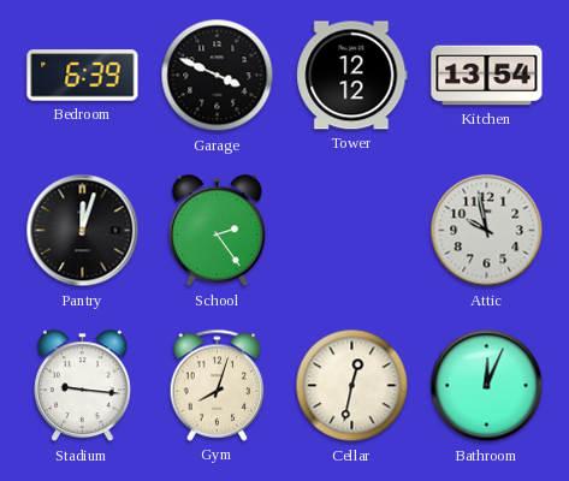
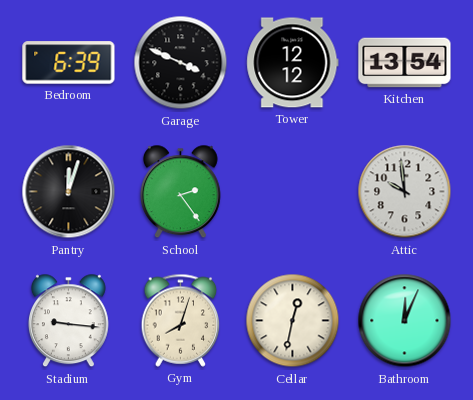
Attic: 9:58 -> 9:59 (405, 192)
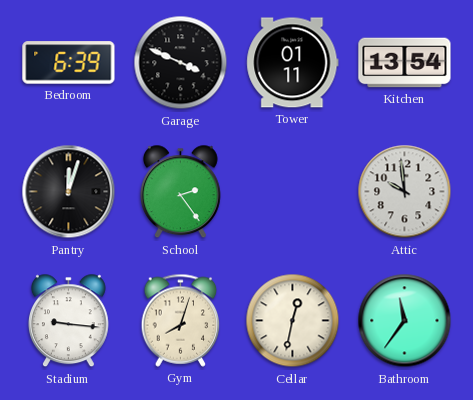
Tower: 12:12 -> 01:11 (293, 63)
Bathroom: 12:04 -> 11:36 (405, 321)
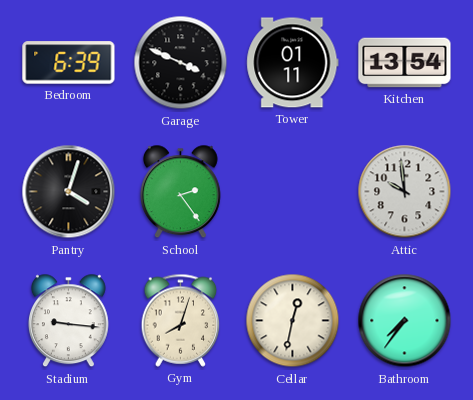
Pantry: 12:03 -> 4:03 (69, 192)
Bathroom: 11:36 -> 7:36 (405, 321)
